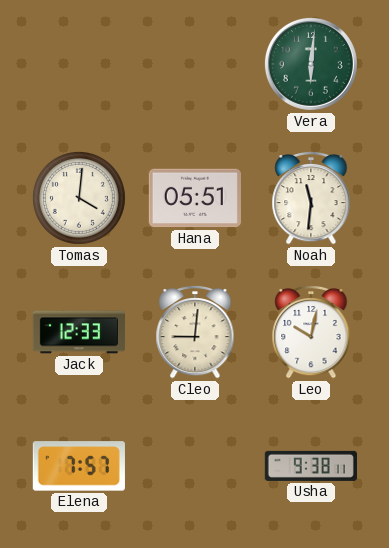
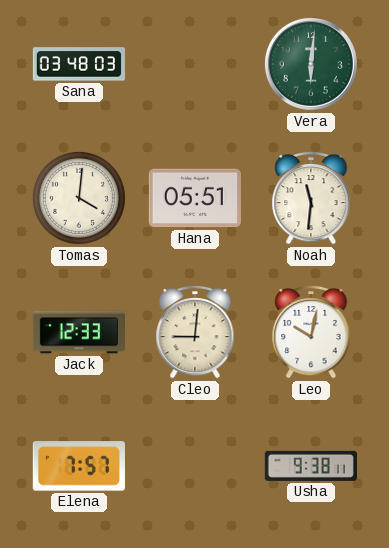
Sana: none -> 03:48 (79, 64)
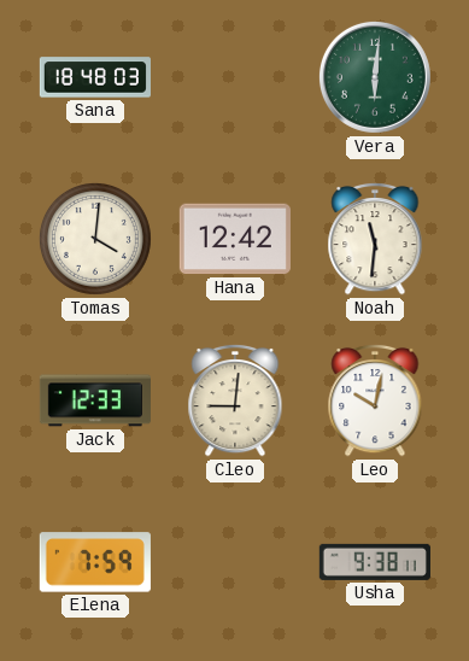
Sana: 03:48 -> 18:48 (95, 77)
Hana: 05:51 -> 12:42 (235, 239)
Elena: 7:57 -> 7:59 (95, 562)
